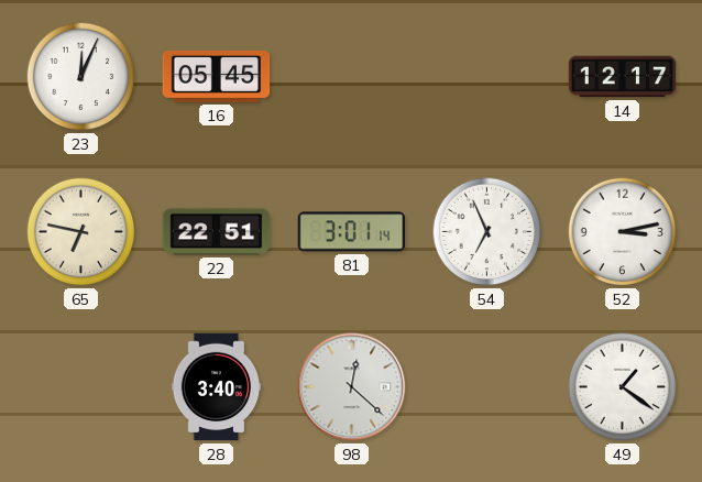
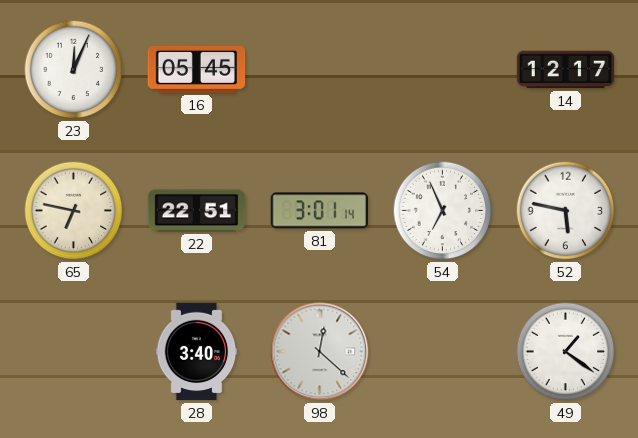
52: 3:13 -> 5:47 (566, 211)
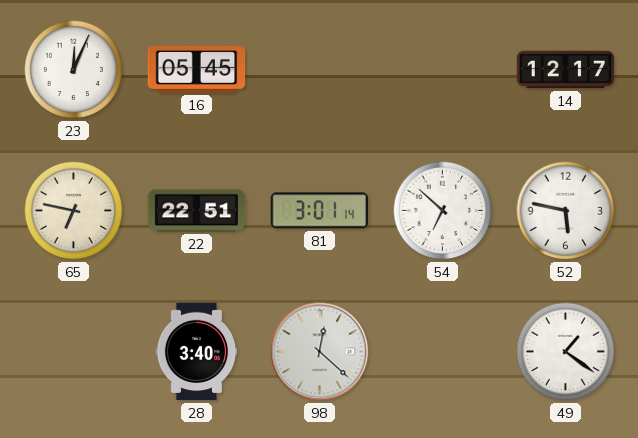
54: 6:56 -> 6:52 (443, 211)
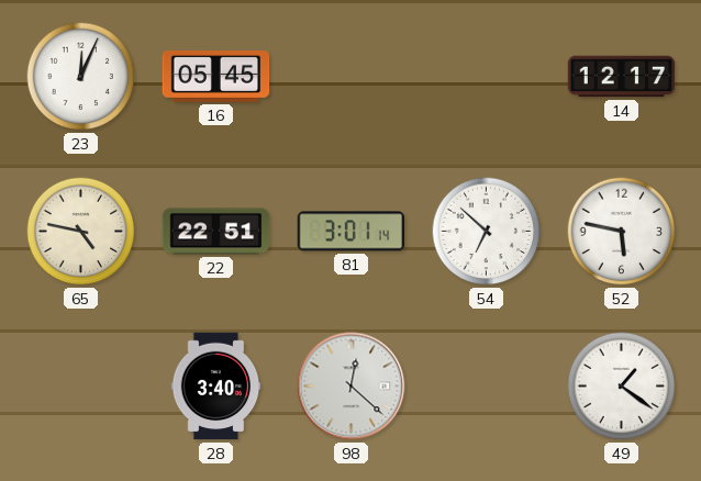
65: 6:47 -> 4:47 (81, 232)
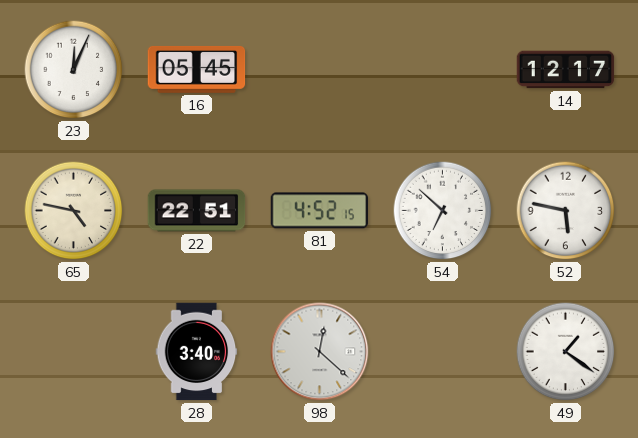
81: 3:01 -> 4:52 (320, 211)
